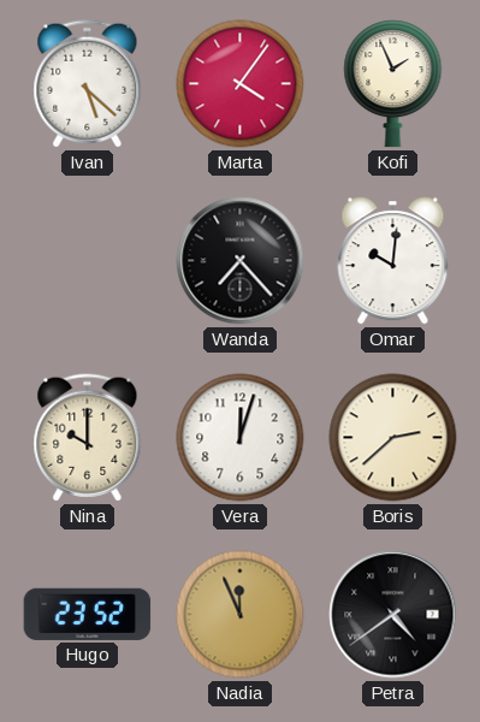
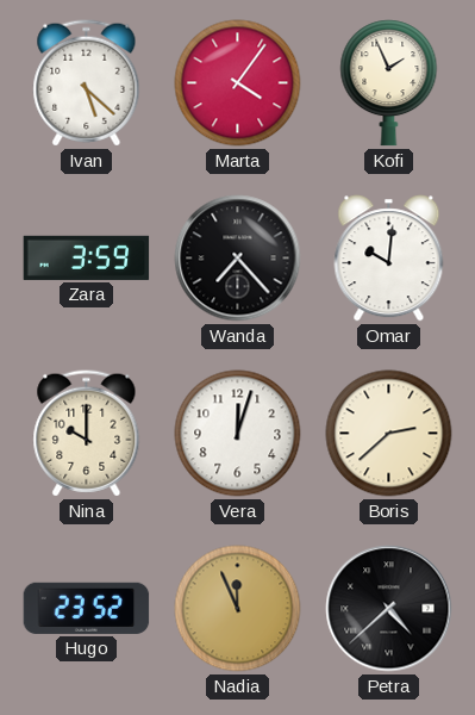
Zara: none -> 3:59 (87, 257)
Petra: 4:39 -> 4:38 (389, 609)
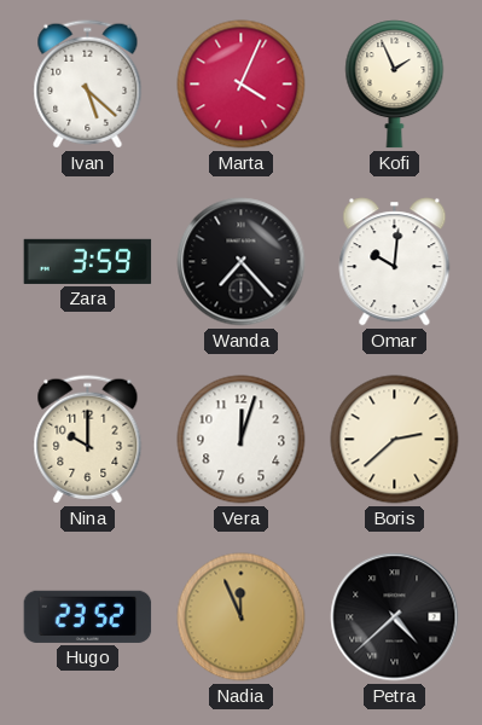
Marta: 4:06 -> 4:04 (242, 85)
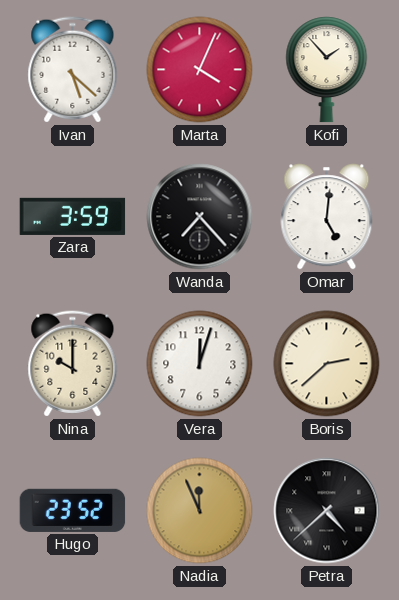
Kofi: 1:56 -> 1:53 (327, 70)
Omar: 10:01 -> 5:01 (327, 217)
